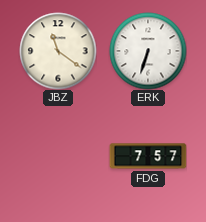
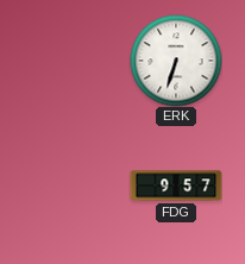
JBZ: 11:21 -> none (58, 51)
FDG: 7:57 -> 9:57 (176, 186)
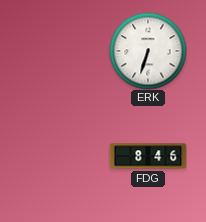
FDG: 9:57 -> 8:46 (148, 156)
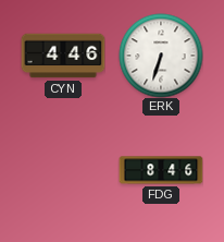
CYN: none -> 4:46 (63, 56)
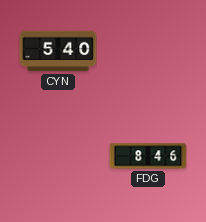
CYN: 4:46 -> 5:40 (58, 51)
ERK: 6:33 -> none (161, 56)
